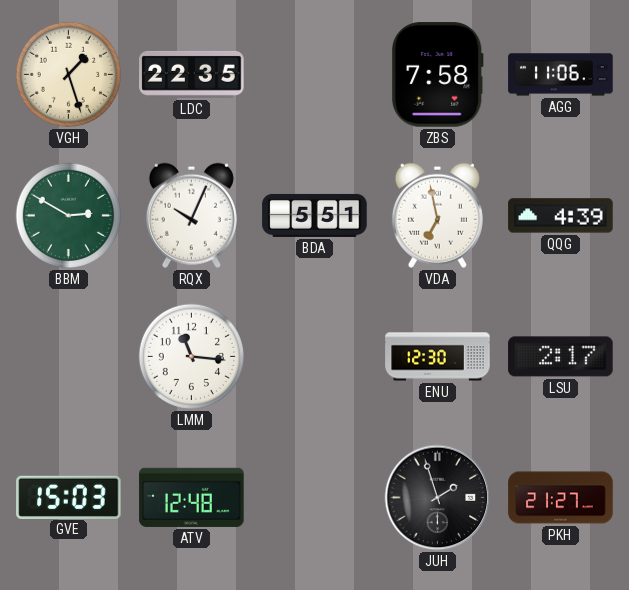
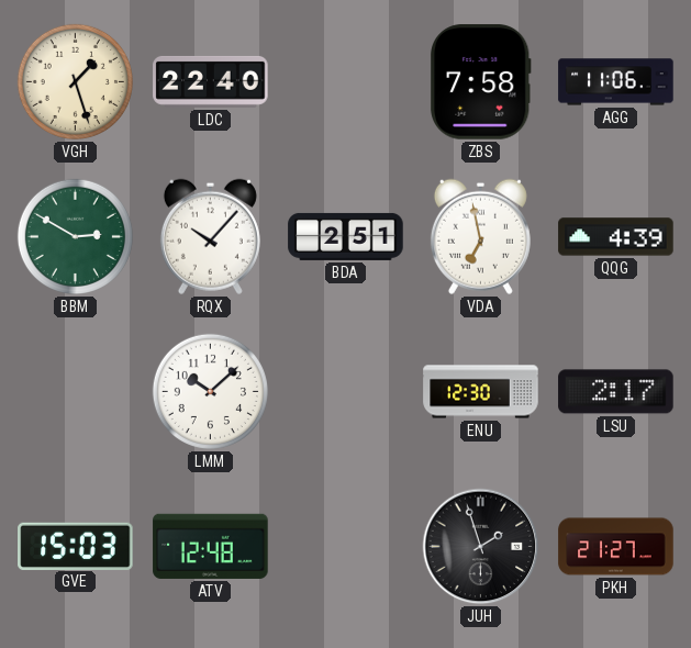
LDC: 22:35 -> 22:40 (211, 81)
RQX: 10:04 -> 10:07 (210, 236)
BDA: 5:51 -> 2:51 (346, 236)
LMM: 11:16 -> 10:08 (210, 391)
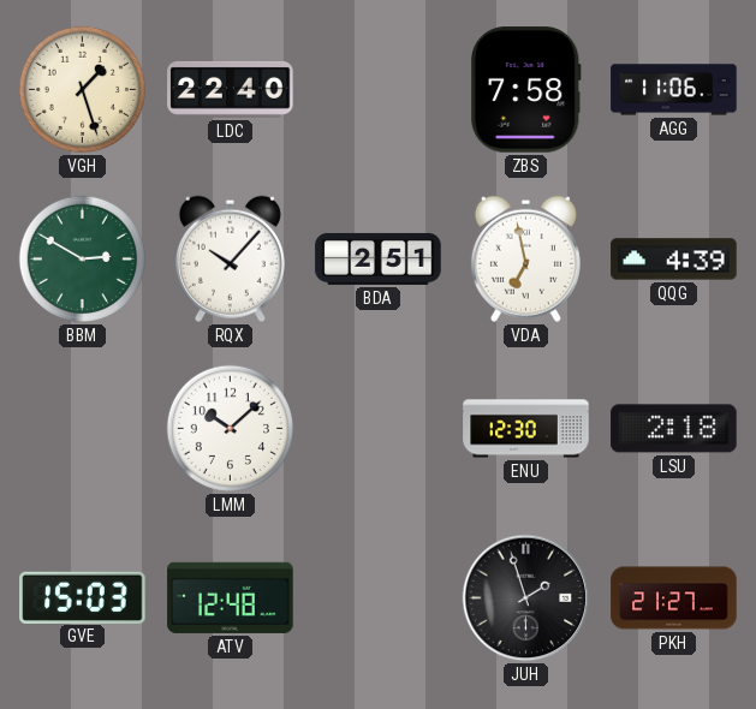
LSU: 2:17 -> 2:18 (674, 429)
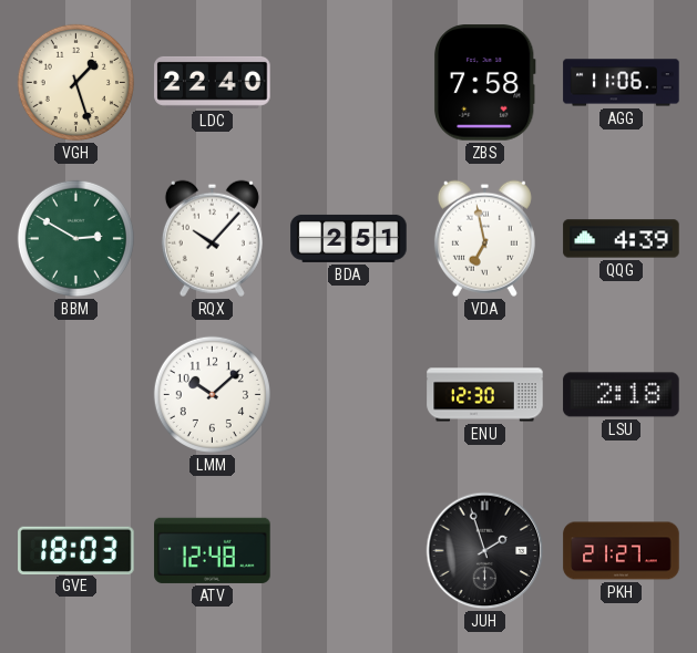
GVE: 15:03 -> 18:03 (76, 550)
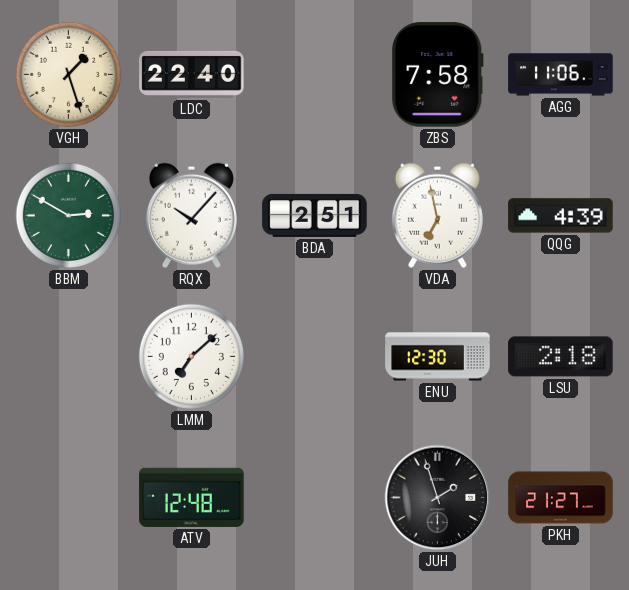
LMM: 10:08 -> 7:08 (191, 356)
GVE: 18:03 -> none (76, 550)
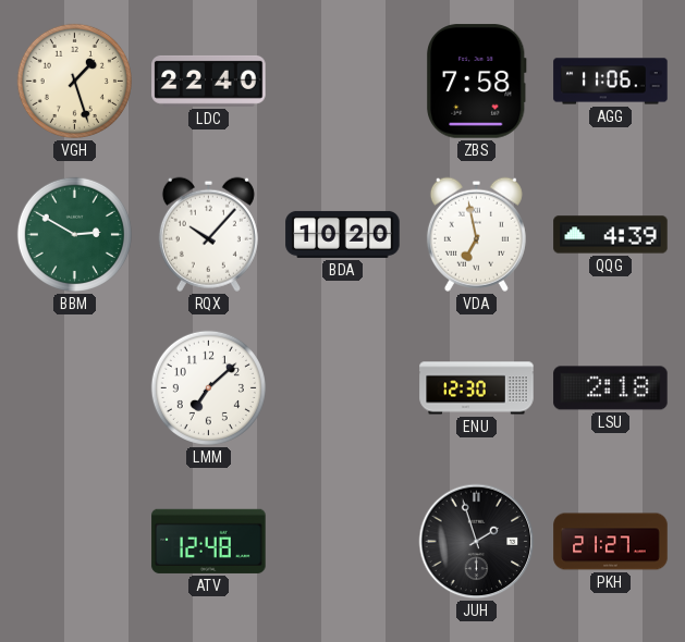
BDA: 2:51 -> 10:20 (343, 234)
